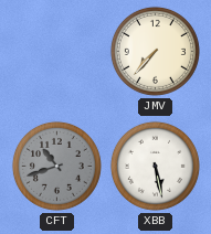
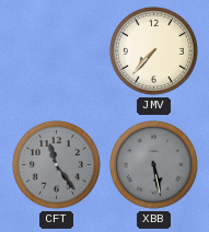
CFT: 10:42 -> 11:24 (56, 164)
XBB dial: white -> grey (153, 164)
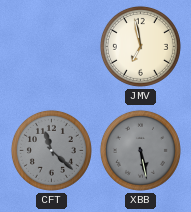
JMV: 7:37 -> 6:58 (140, 46)
CFT: 11:24 -> 11:22 (51, 150)
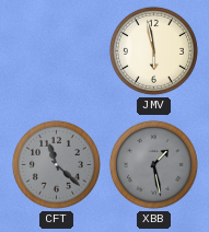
JMV: 6:58 -> 5:58 (153, 50)
XBB: 5:28 -> 1:28 (153, 164)
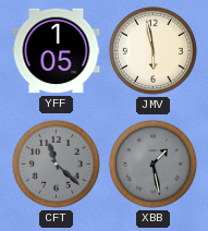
YFF: none -> 1:05 (57, 51)
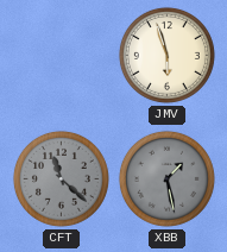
YFF: 1:05 -> none (57, 51)
JMV: 5:58 -> 5:57 (166, 55)
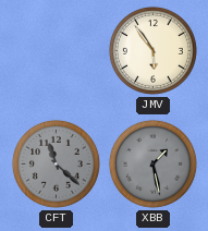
JMV: 5:57 -> 5:54 (152, 50)
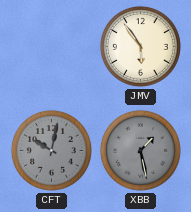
CFT: 11:22 -> 10:02 (51, 150)
